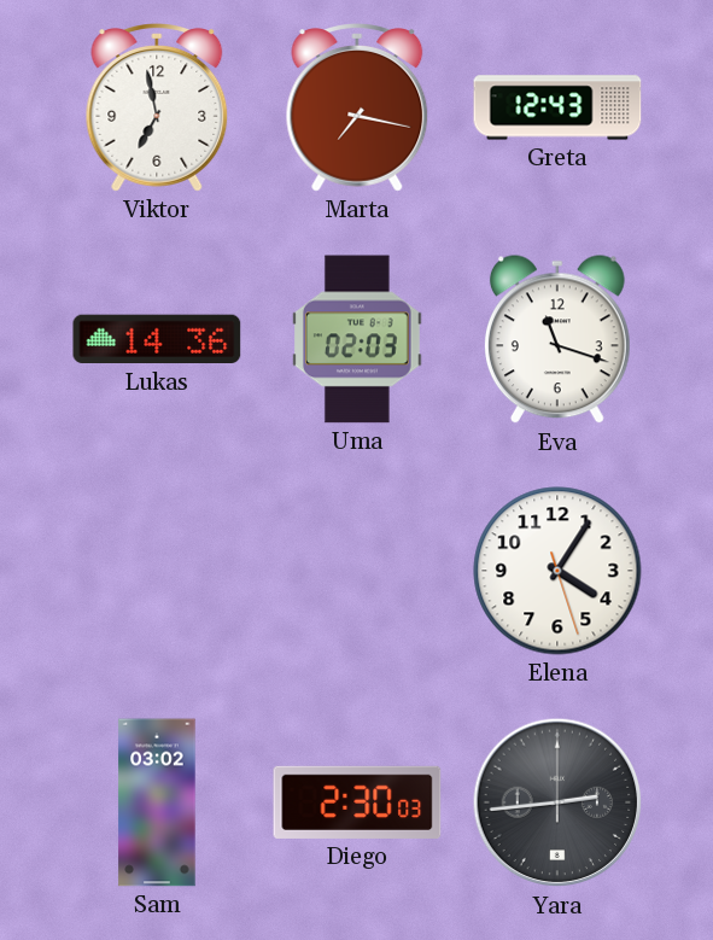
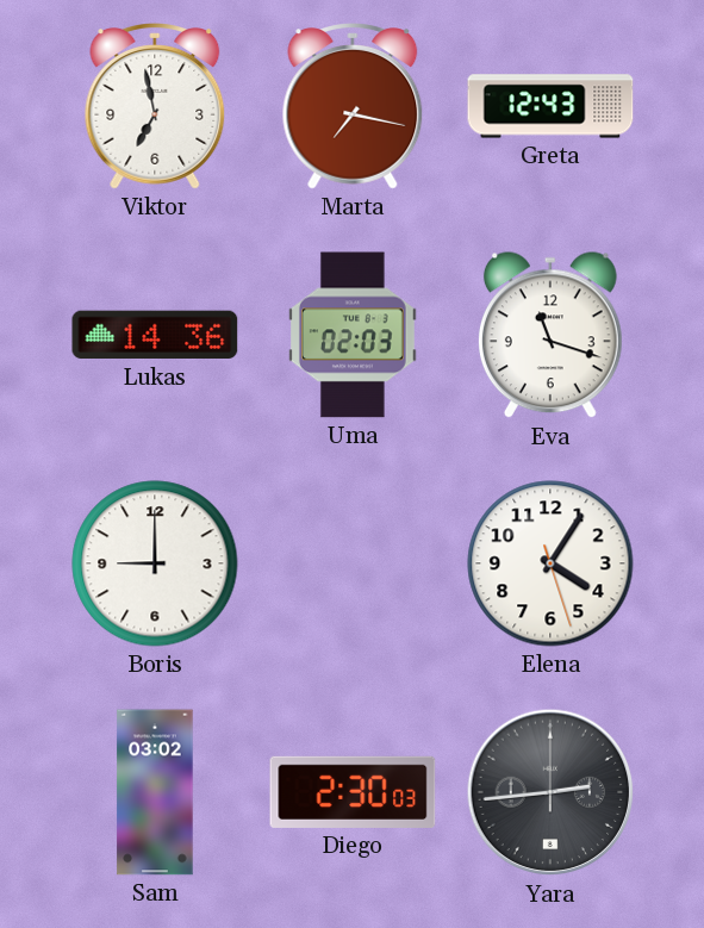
Boris: none -> 9:00 (155, 563)
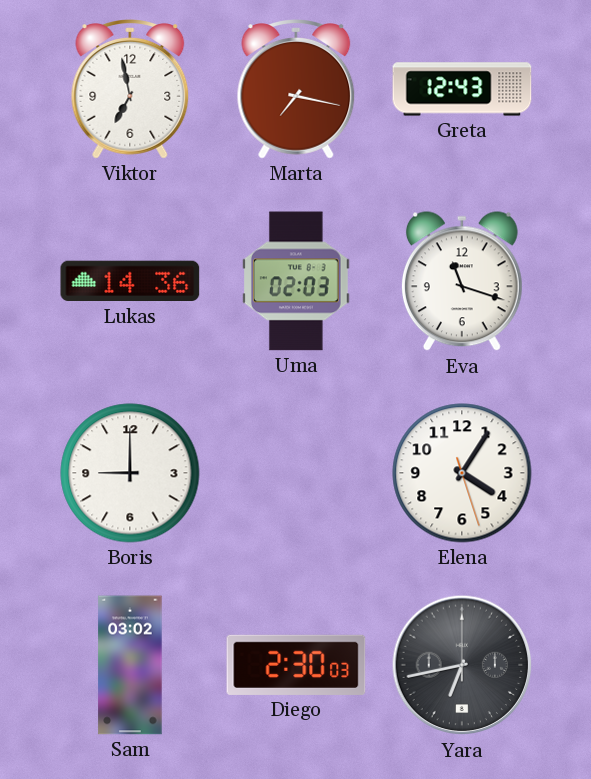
Yara: 2:44 -> 6:43 (462, 665)
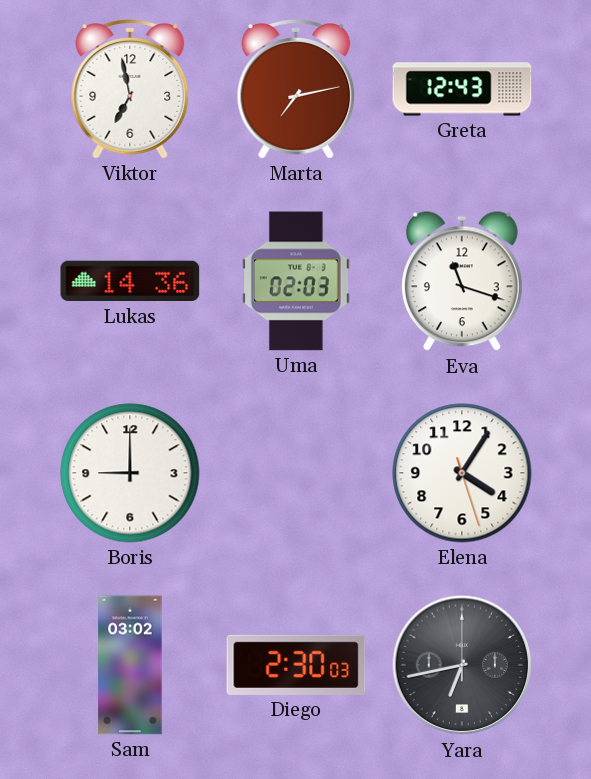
Marta: 7:17 -> 7:13 (296, 89)
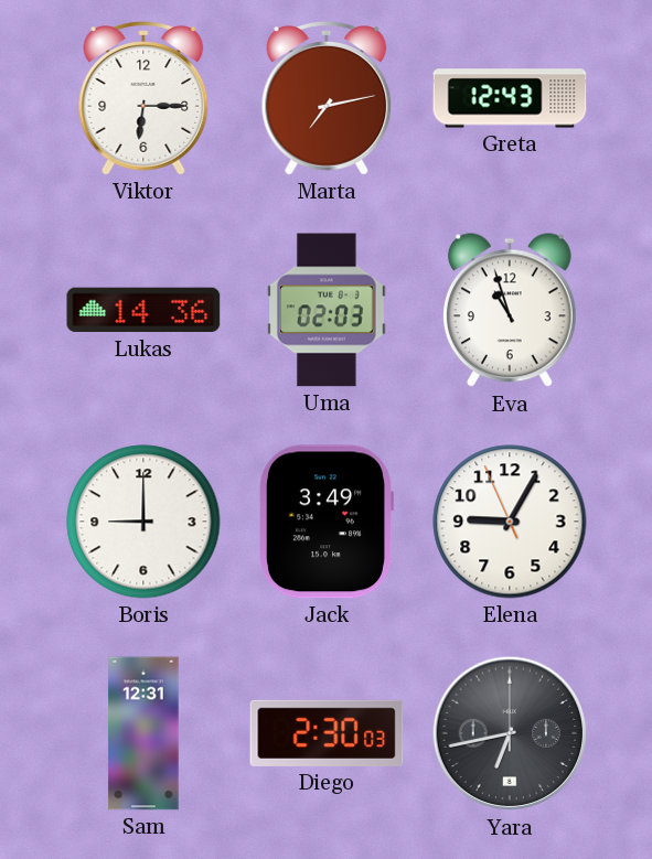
Viktor: 6:58 -> 6:15 (143, 98)
Eva: 11:18 -> 10:57 (510, 311)
Jack: none -> 3:49 (327, 522)
Elena: 4:05 -> 9:04 (510, 522)
Sam: 03:02 -> 12:31 (143, 733)
